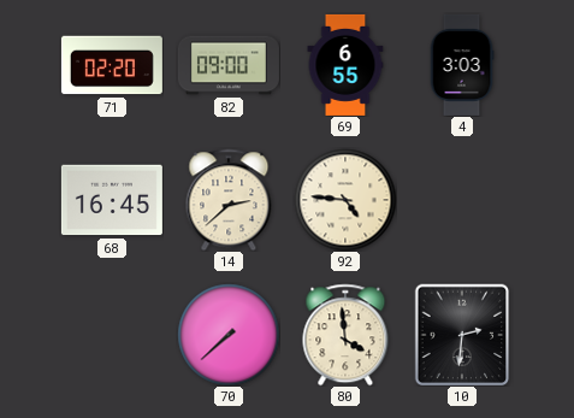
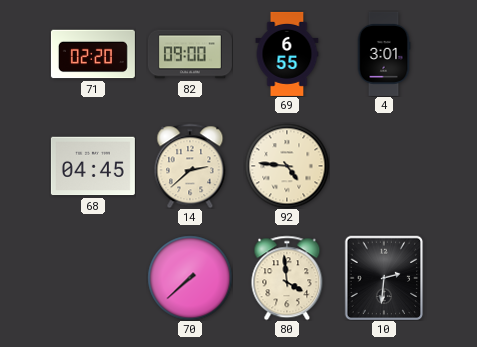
4: 3:03 -> 3:01 (384, 54)
68: 16:45 -> 04:45 (93, 166)
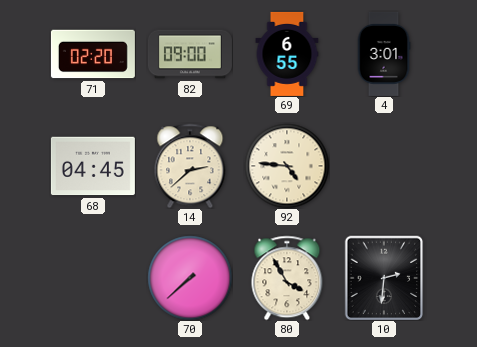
80: 3:59 -> 3:55 (287, 278)
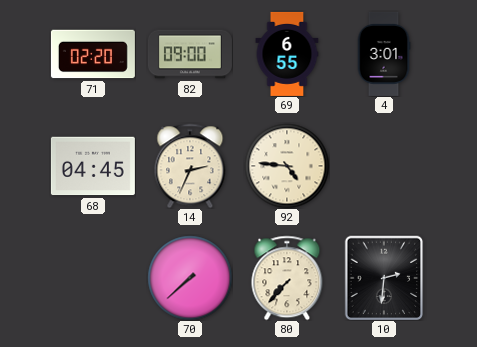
14: 2:38 -> 2:34 (190, 166)
80: 3:55 -> 7:37 (287, 278)
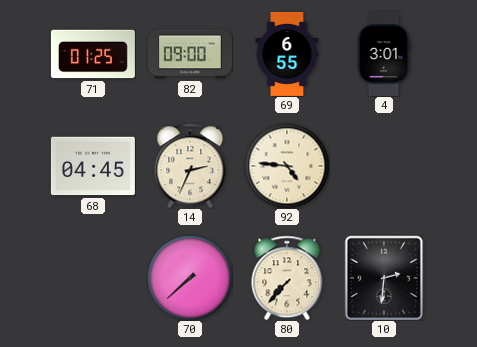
71: 02:20 -> 01:25 (93, 54)
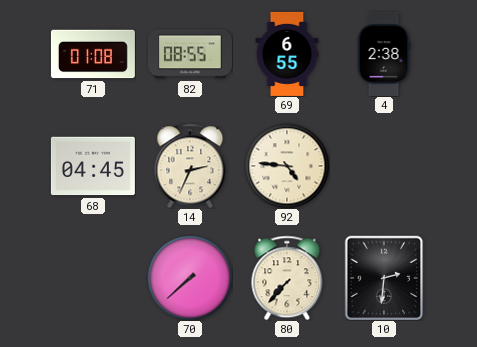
71: 01:25 -> 01:08 (93, 54)
82: 09:00 -> 08:55 (190, 54)
4: 3:01 -> 2:38 (384, 54)
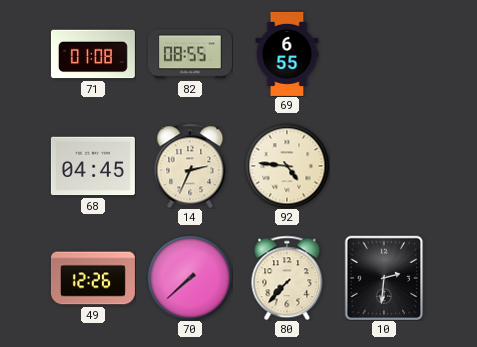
4: 2:38 -> none (384, 54)
49: none -> 12:26 (93, 278)
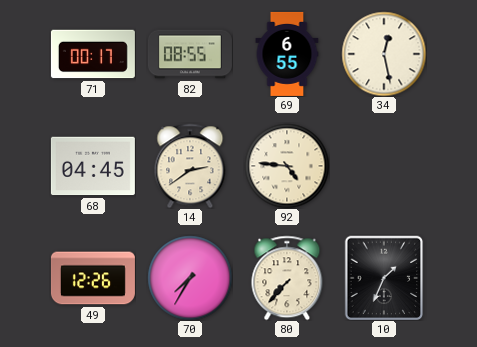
71: 01:08 -> 00:17 (93, 54)
34: none -> 12:28 (384, 54)
14: 2:34 -> 2:39 (190, 166)
70: 7:38 -> 7:35 (190, 278)
10: 2:31 -> 1:34 (384, 278)
